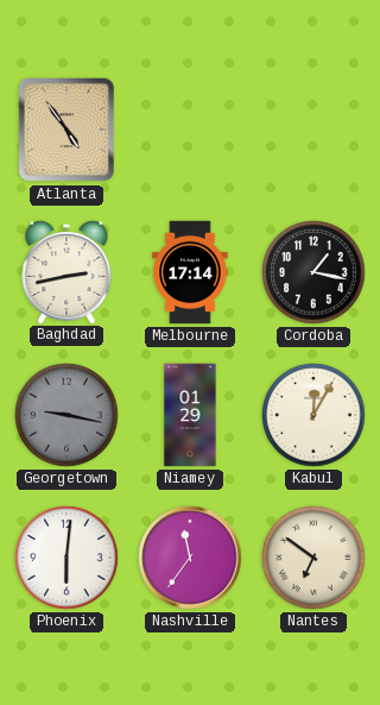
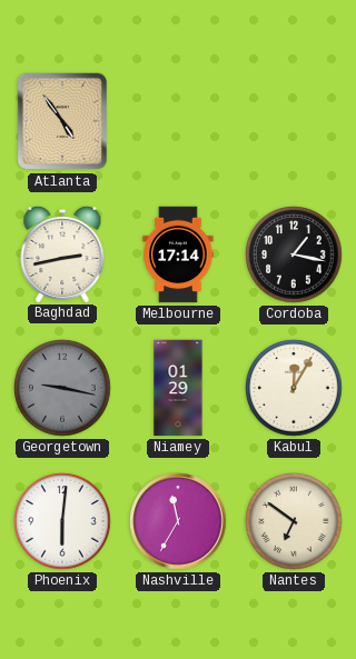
Nashville: 11:36 -> 11:35 (178, 521)
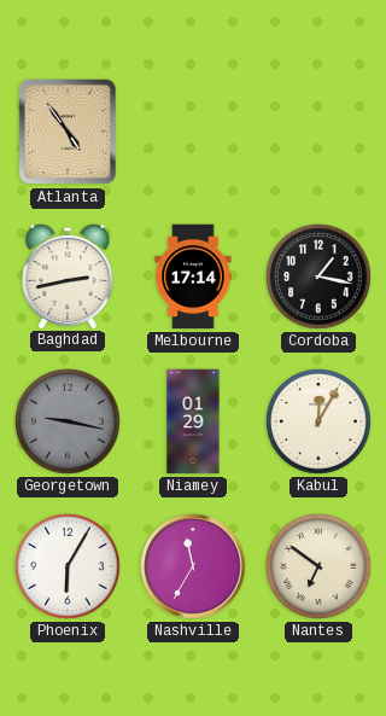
Phoenix: 6:01 -> 6:05 (68, 566)
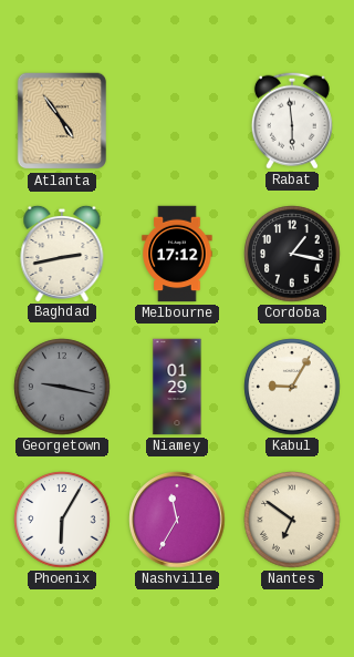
Rabat: none -> 5:59 (292, 121)
Melbourne: 17:14 -> 17:12 (177, 254)
Kabul: 12:05 -> 9:05 (292, 387)
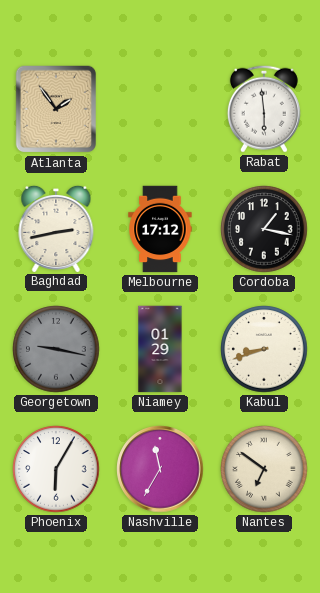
Atlanta: 4:54 -> 1:54 (56, 109)
Kabul: 9:05 -> 8:42 (264, 349)
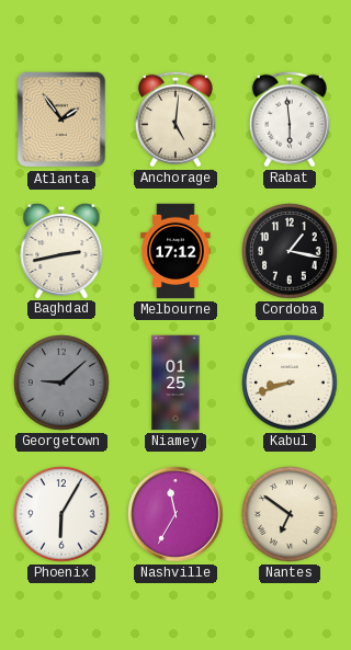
Anchorage: none -> 5:01 (175, 119)
Georgetown: 9:17 -> 9:08 (61, 383)
Niamey: 01:29 -> 01:25 (175, 383)
